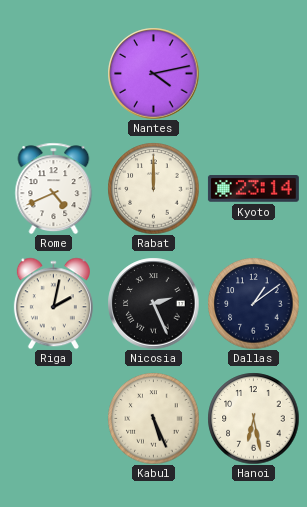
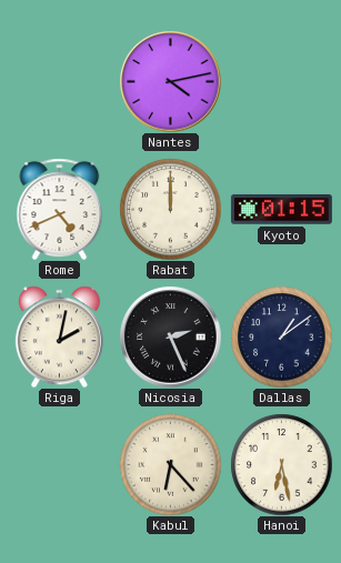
Kyoto: 23:14 -> 01:15 (281, 210)
Kabul: 5:26 -> 6:23 (170, 464)
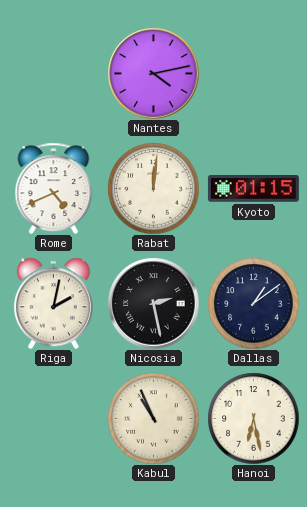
Rabat: 12:00 -> 12:01 (153, 188)
Nicosia: 2:26 -> 2:28 (153, 303)
Kabul: 6:23 -> 10:56 (153, 418)
